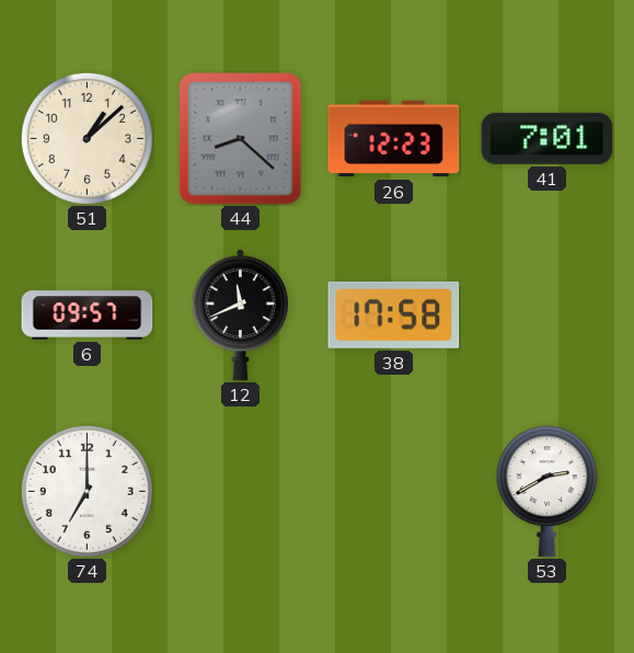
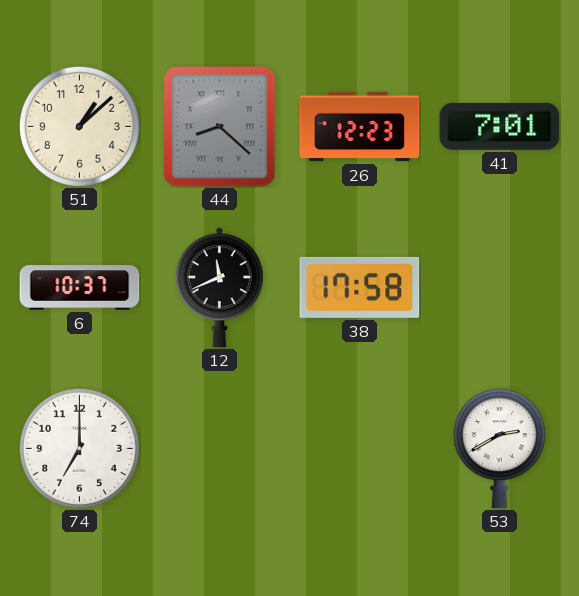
6: 09:57 -> 10:37 (80, 288)
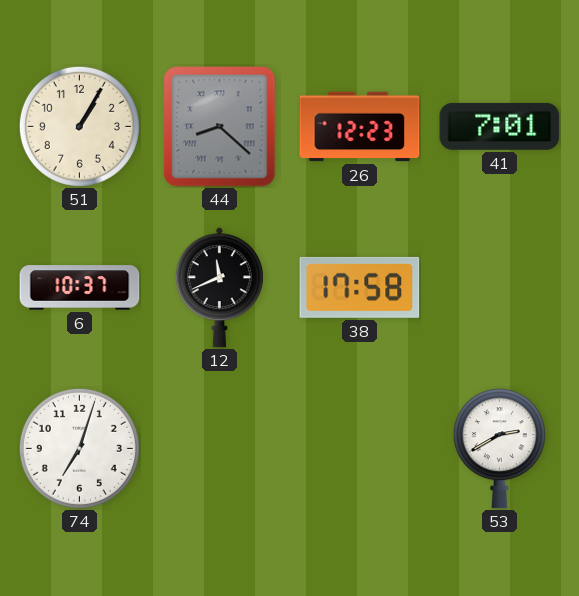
51: 1:08 -> 1:05 (79, 126)
74: 7:00 -> 7:03 (79, 448)
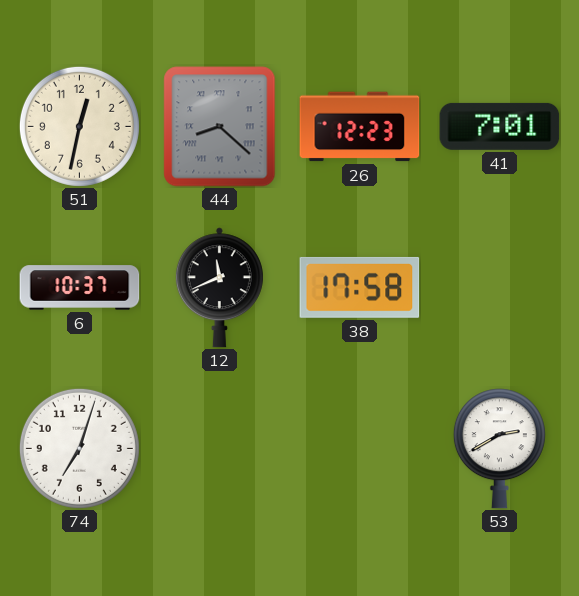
51: 1:05 -> 12:32 (79, 126)
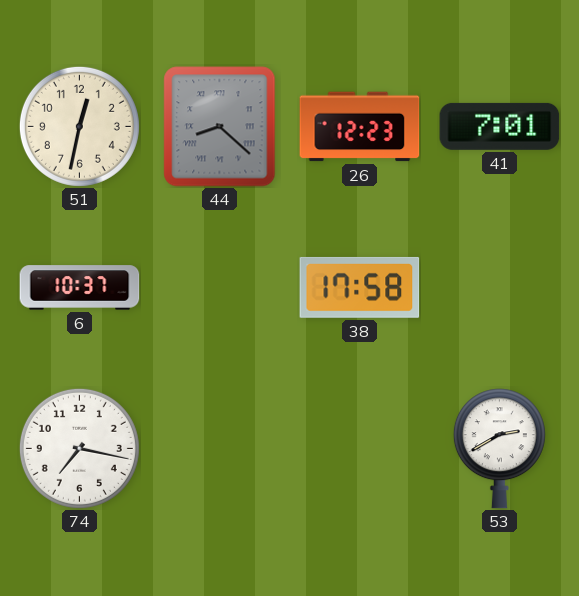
12: 11:41 -> none (219, 288)
74: 7:03 -> 7:17 (79, 448)
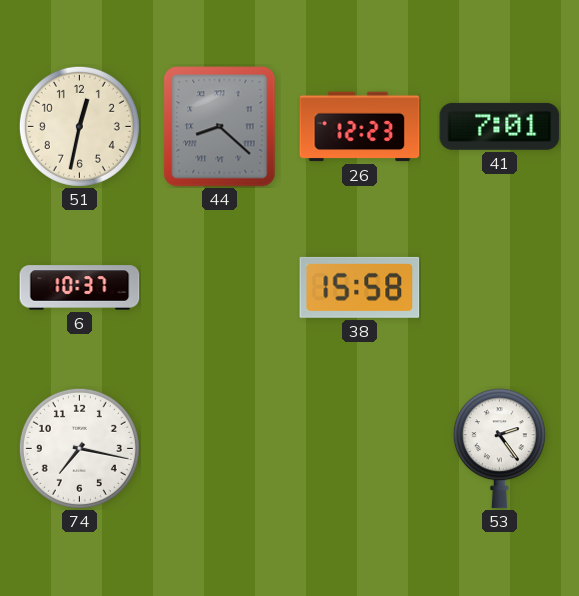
38: 17:58 -> 15:58 (360, 287)
53: 2:40 -> 2:24 (499, 449)
